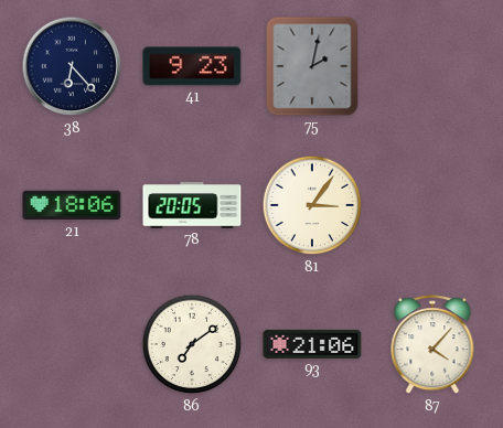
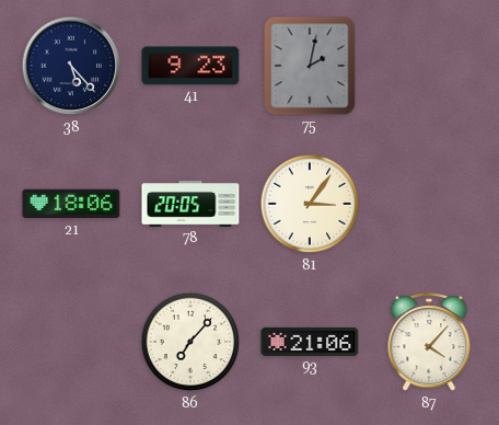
38: 6:23 -> 5:23 (71, 66)
86: 7:09 -> 7:07 (190, 342)
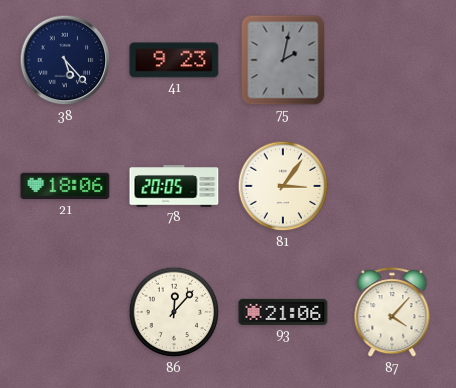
86: 7:07 -> 12:07 (174, 312)
